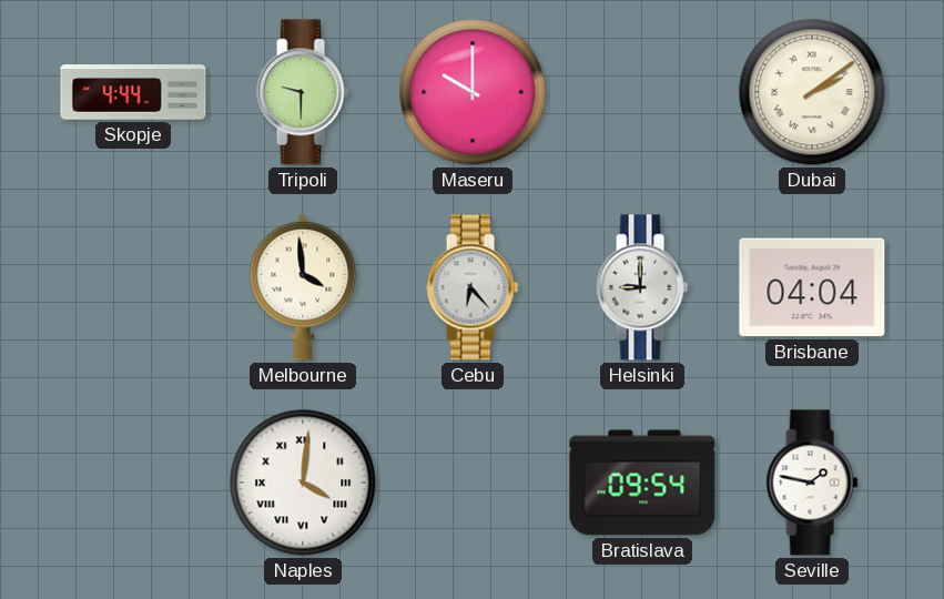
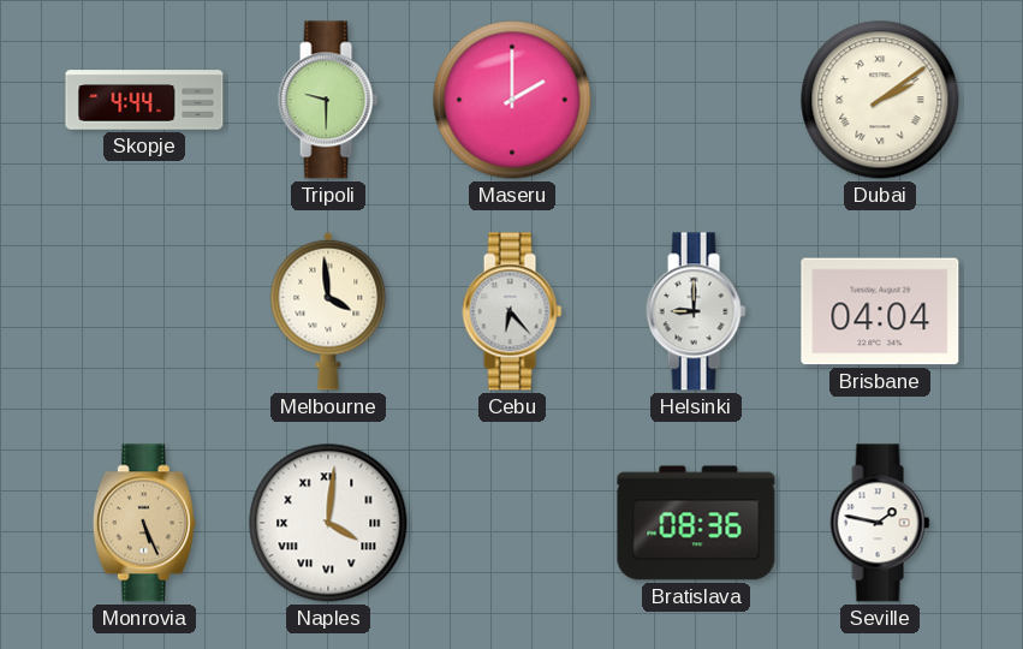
Maseru: 10:00 -> 2:00 (512, 100)
Monrovia: none -> 5:26 (144, 523)
Bratislava: 09:54 -> 08:36 (696, 523)
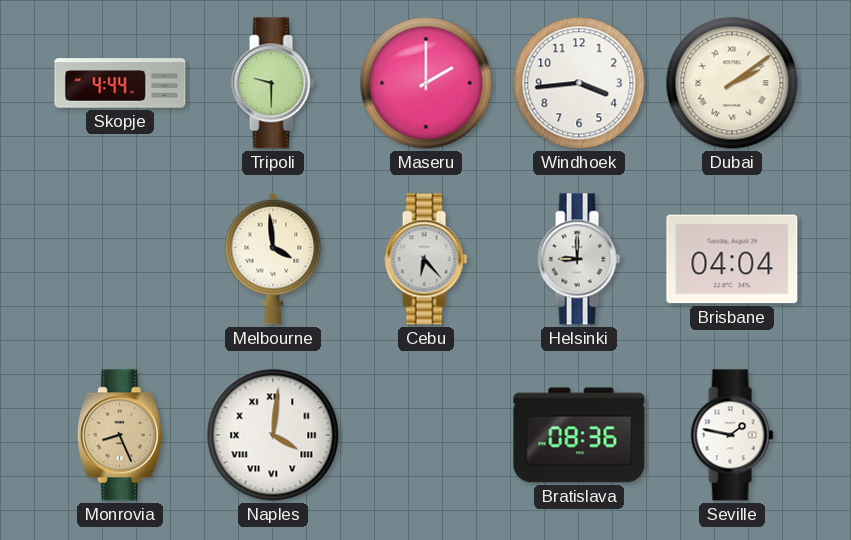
Windhoek: none -> 3:44 (579, 83)
Monrovia: 5:26 -> 8:26 (120, 435)
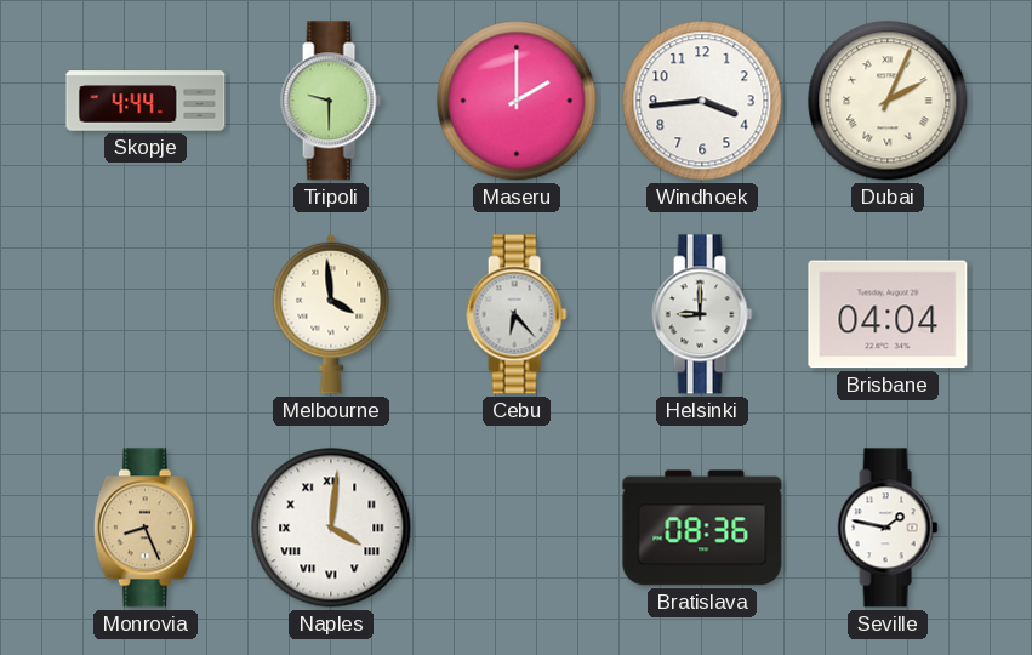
Dubai: 2:09 -> 2:04 (888, 101)
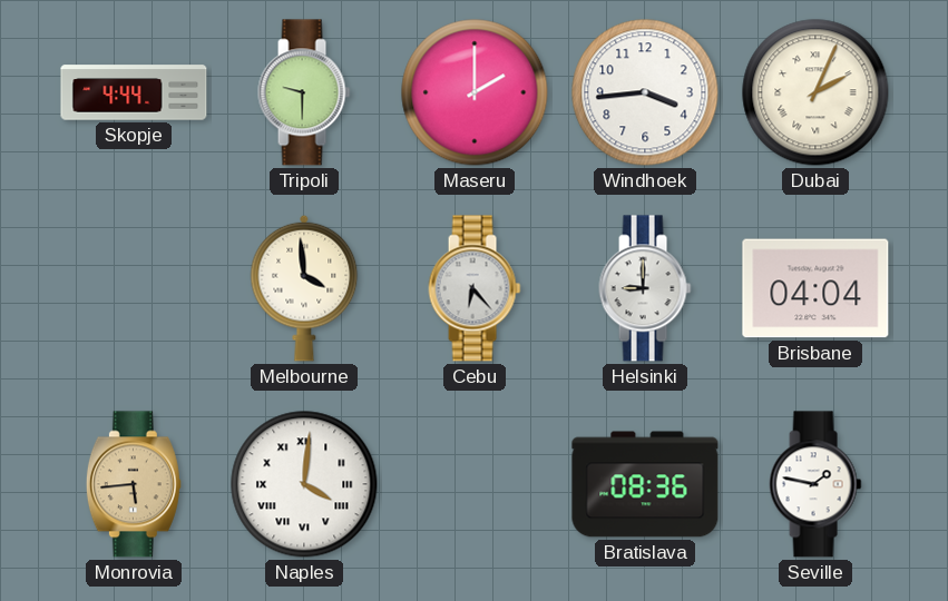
Monrovia: 8:26 -> 5:44 (134, 484)
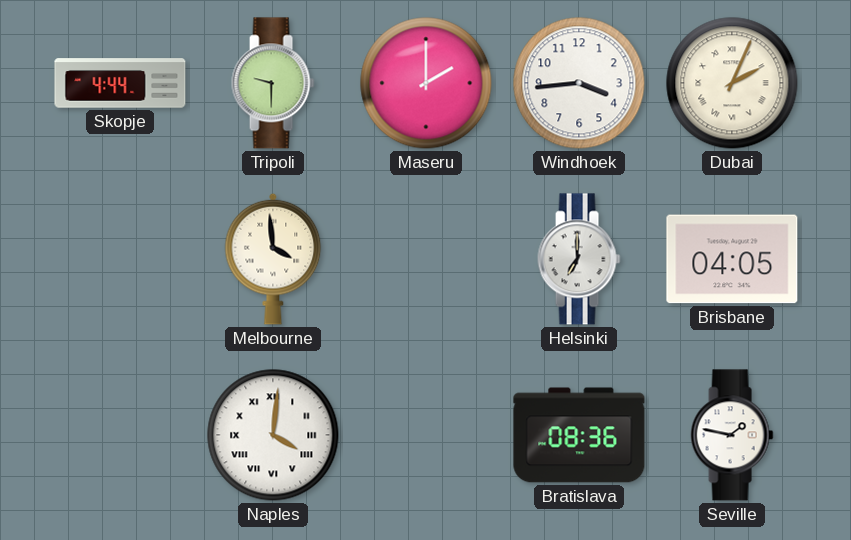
Cebu: 6:23 -> none (475, 288)
Helsinki: 9:00 -> 7:00 (579, 259)
Brisbane: 04:04 -> 04:05 (732, 259)
Monrovia: 5:44 -> none (134, 484)
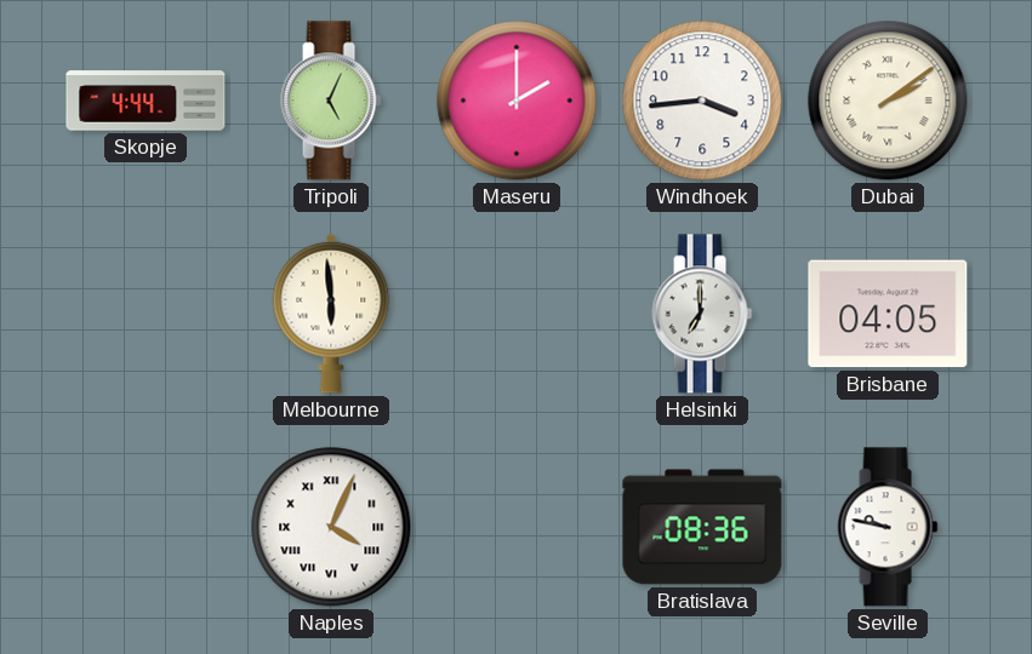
Tripoli: 9:30 -> 5:04 (331, 101)
Dubai: 2:04 -> 2:09 (888, 101)
Melbourne: 3:59 -> 5:59 (331, 314)
Naples: 4:01 -> 4:04 (331, 527)
Seville: 1:47 -> 9:47 (888, 527)
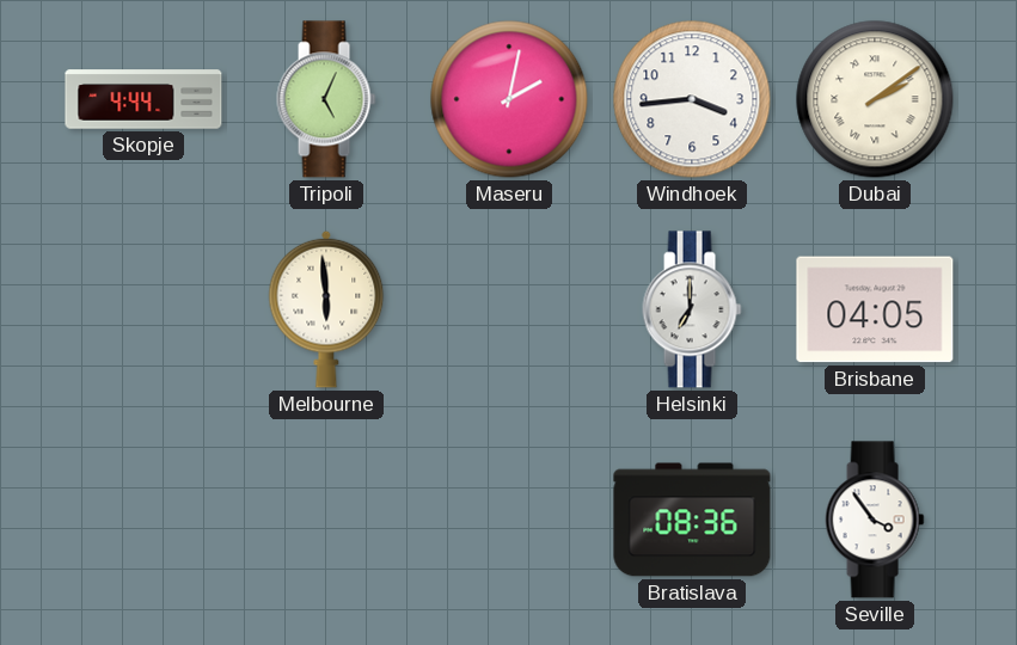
Maseru: 2:00 -> 2:02 (509, 99)
Naples: 4:04 -> none (331, 527)
Seville: 9:47 -> 3:54 (875, 520)
